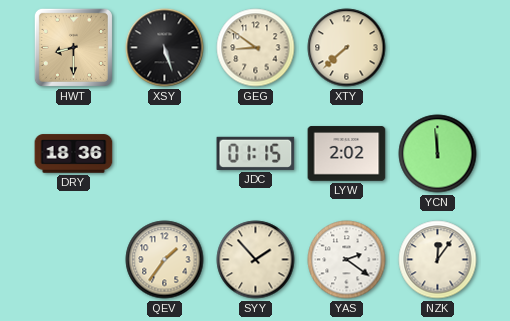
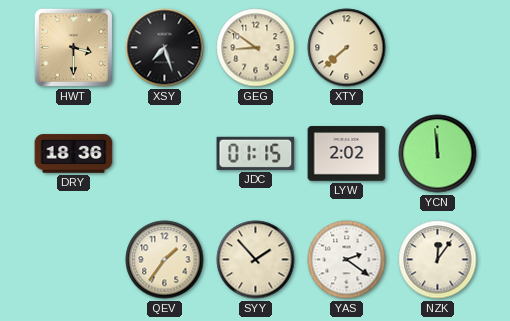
HWT: 8:30 -> 3:30 (73, 47)
XSY: 5:27 -> 7:27 (165, 48)
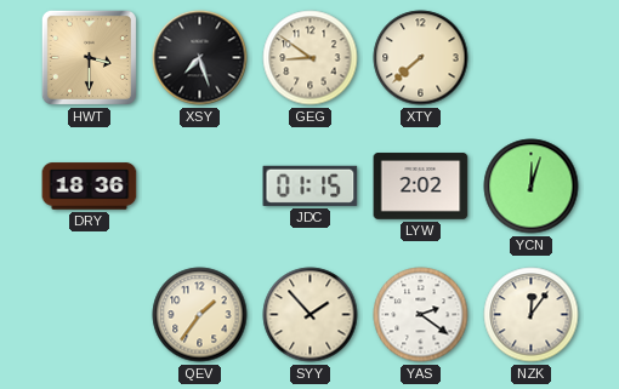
YCN: 11:59 -> 12:03 (532, 187)
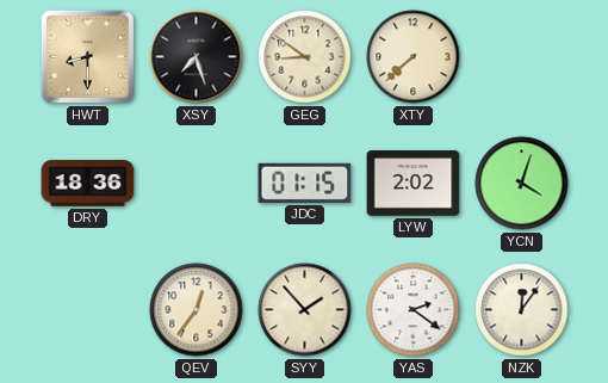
HWT: 3:30 -> 8:30 (87, 56)
YCN: 12:03 -> 4:03 (522, 184)
QEV: 1:36 -> 12:36 (197, 310)
